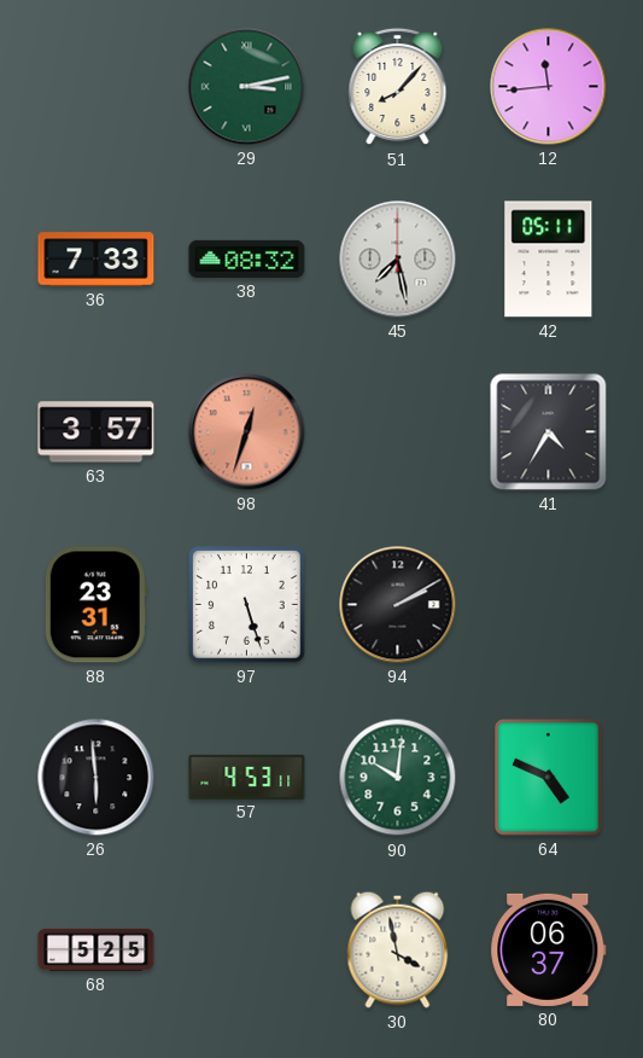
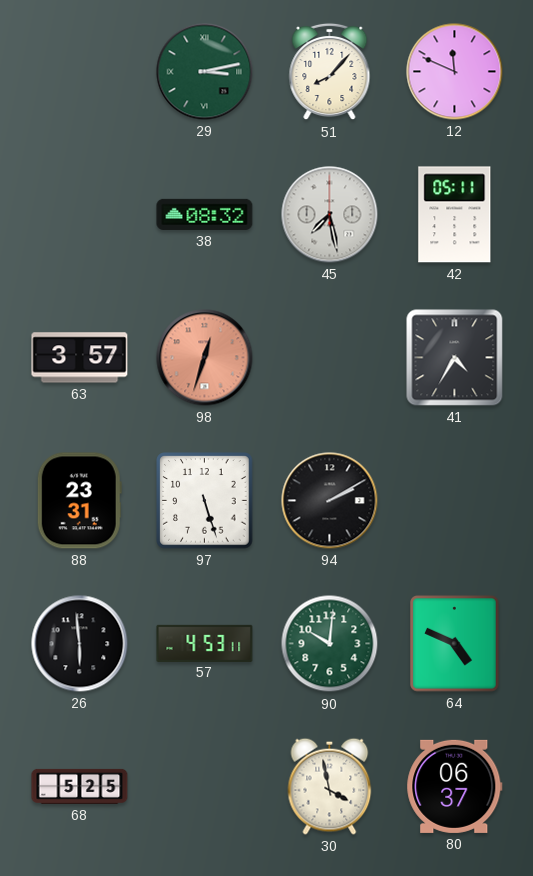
12: 11:44 -> 11:49 (455, 72)
36: 7:33 -> none (97, 260)
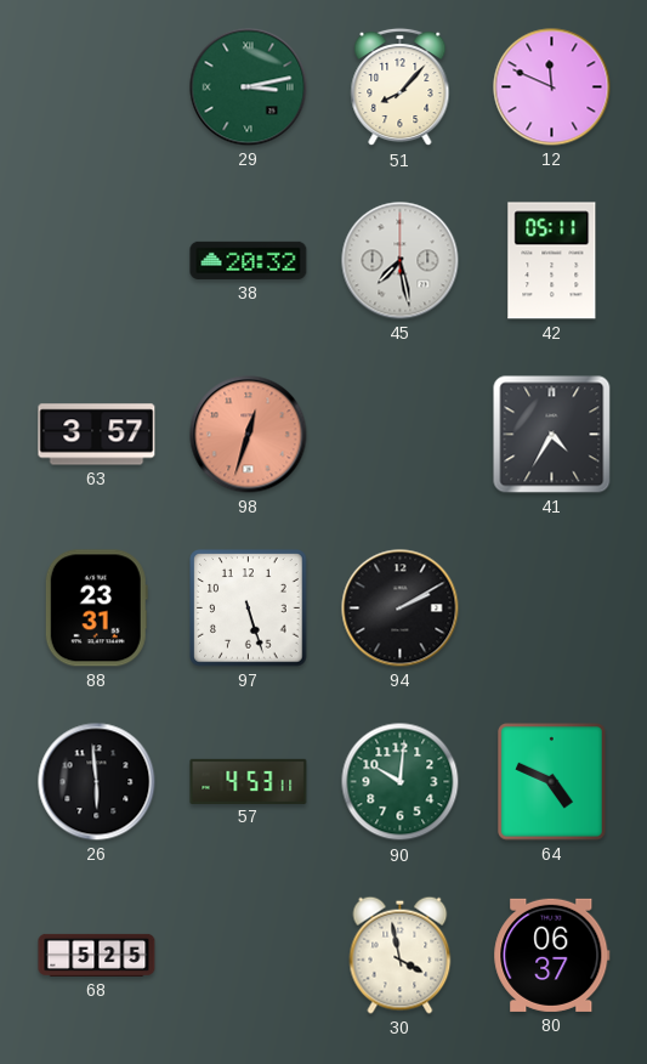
38: 08:32 -> 20:32 (249, 260)
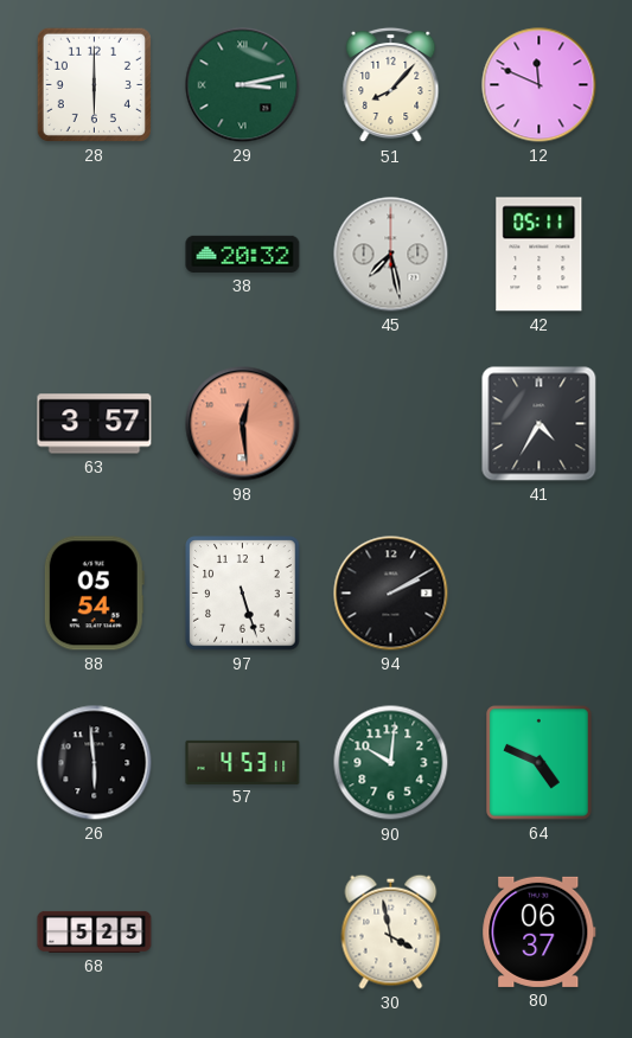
28: none -> 6:00 (94, 84)
98: 12:33 -> 12:29 (243, 424)
88: 23:31 -> 05:54 (94, 594)
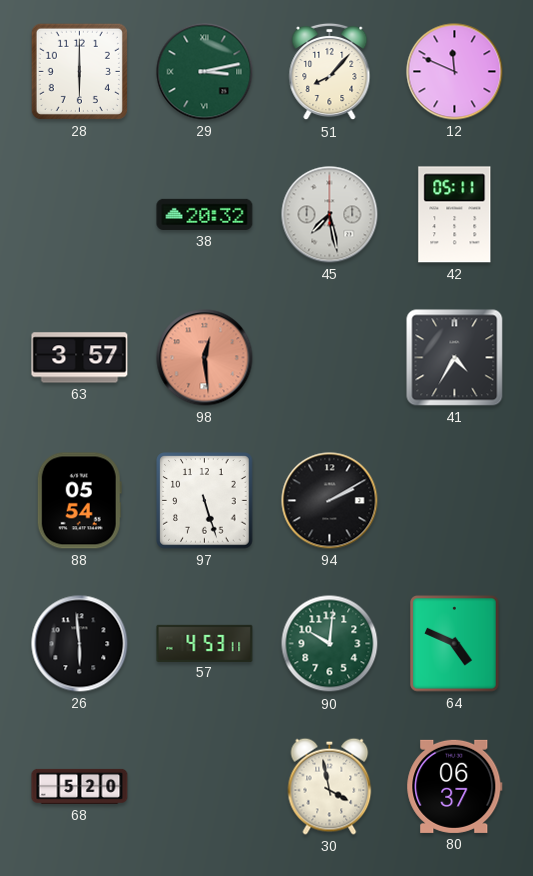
68: 5:25 -> 5:20 (80, 786)
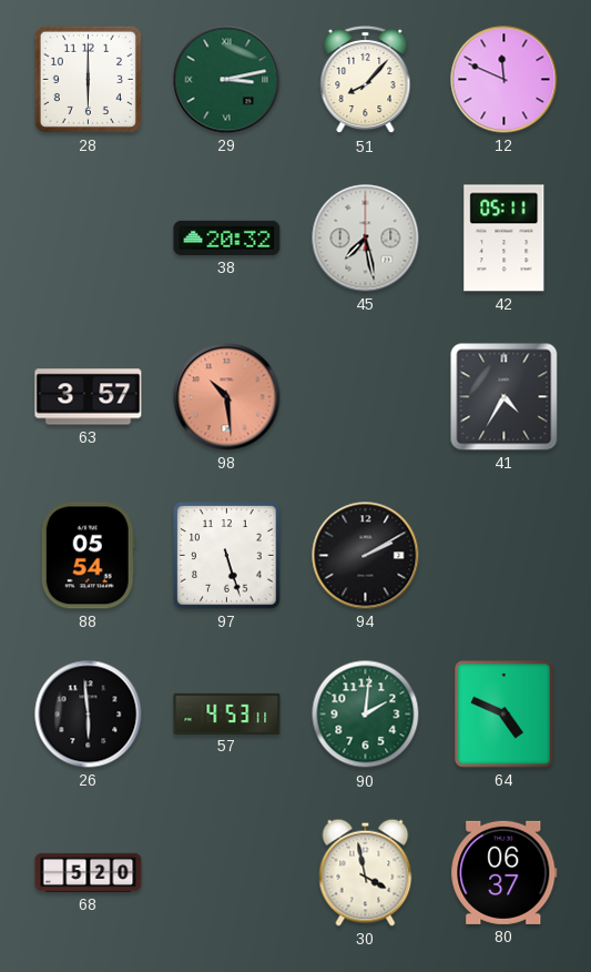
98: 12:29 -> 10:29 (227, 397)
90: 10:01 -> 2:01 (366, 715)
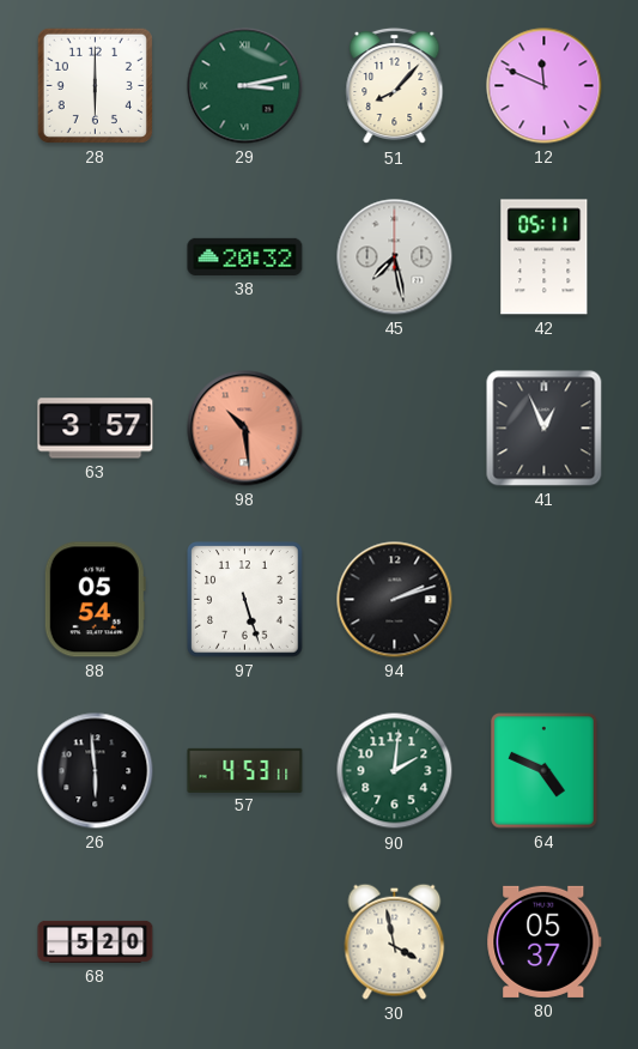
41: 4:35 -> 12:56 (545, 429)
94: 2:10 -> 2:12 (395, 600)
80: 06:37 -> 05:37 (545, 941)
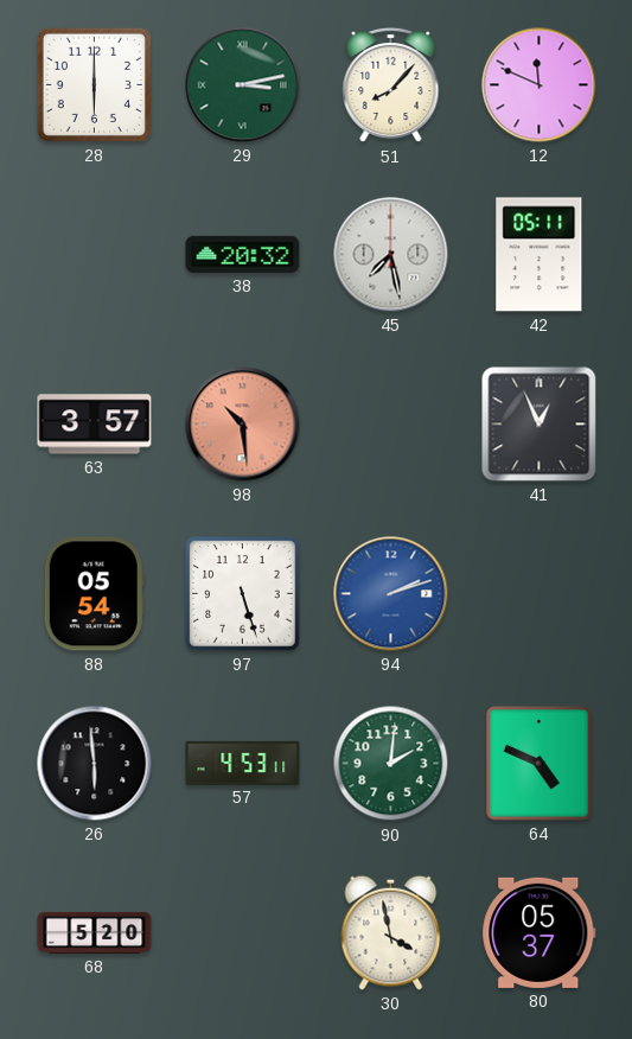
94 dial: black -> blue (391, 594)
